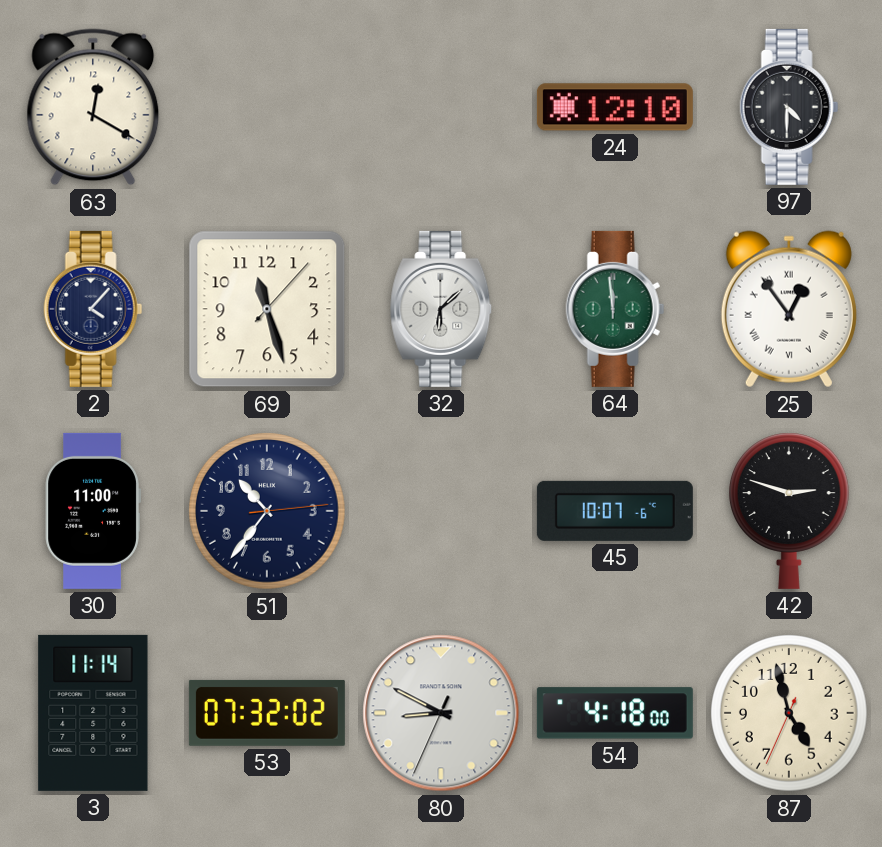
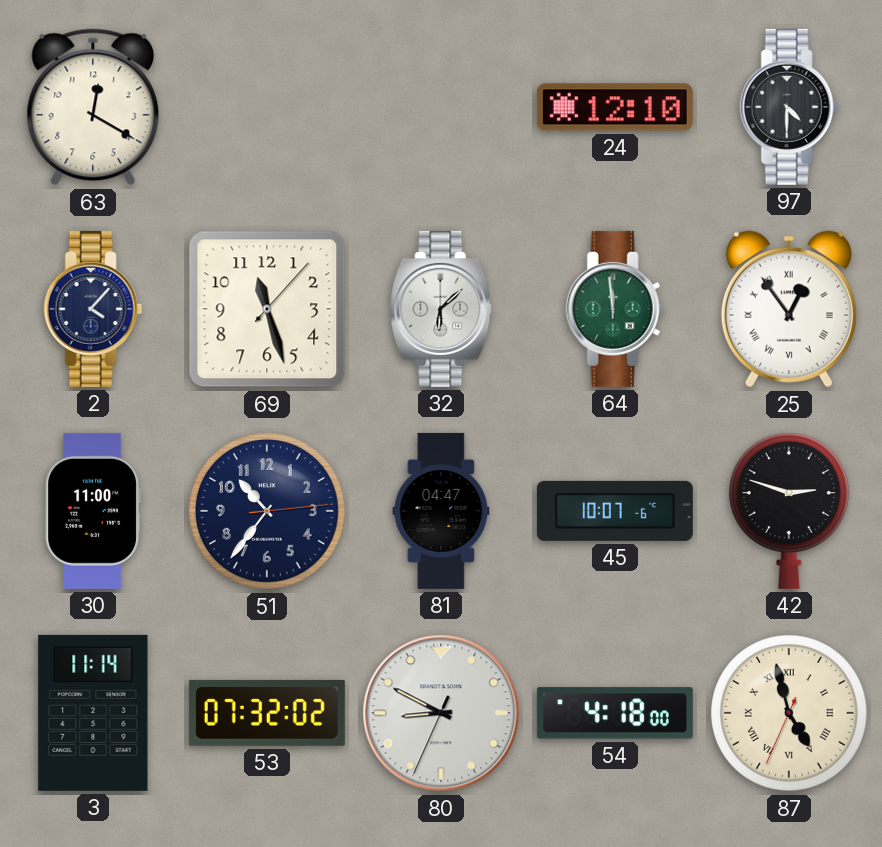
81: none -> 04:47 (441, 511)
87 numerals: Arabic -> Roman (790, 714)
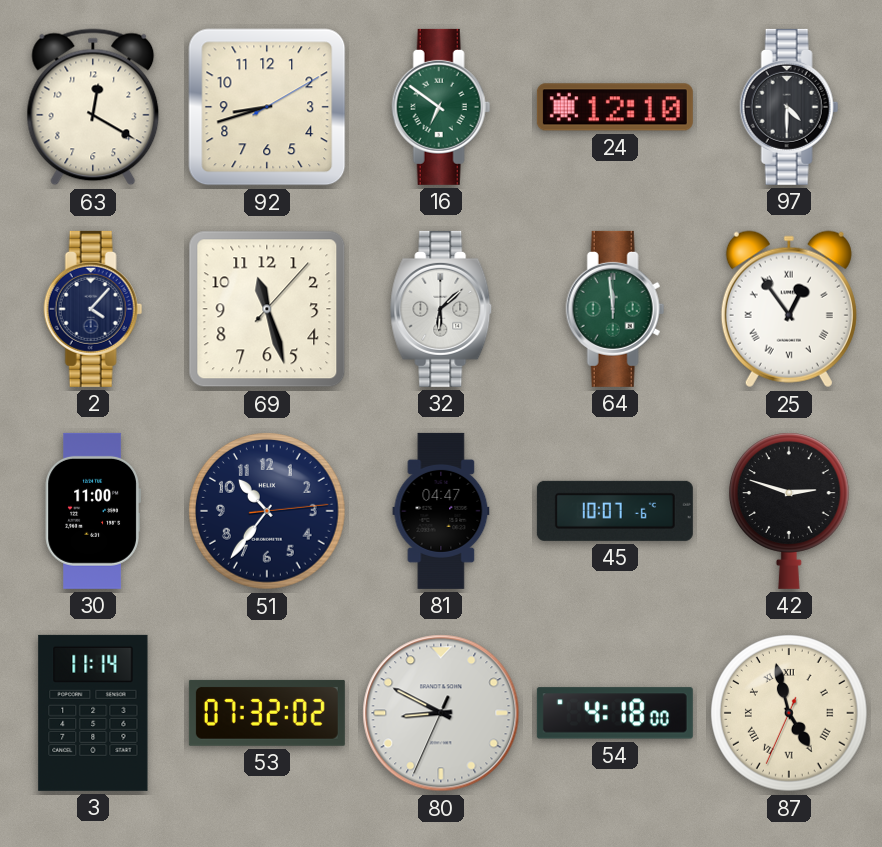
92: none -> 8:42 (267, 107)
16: none -> 6:51 (441, 107)
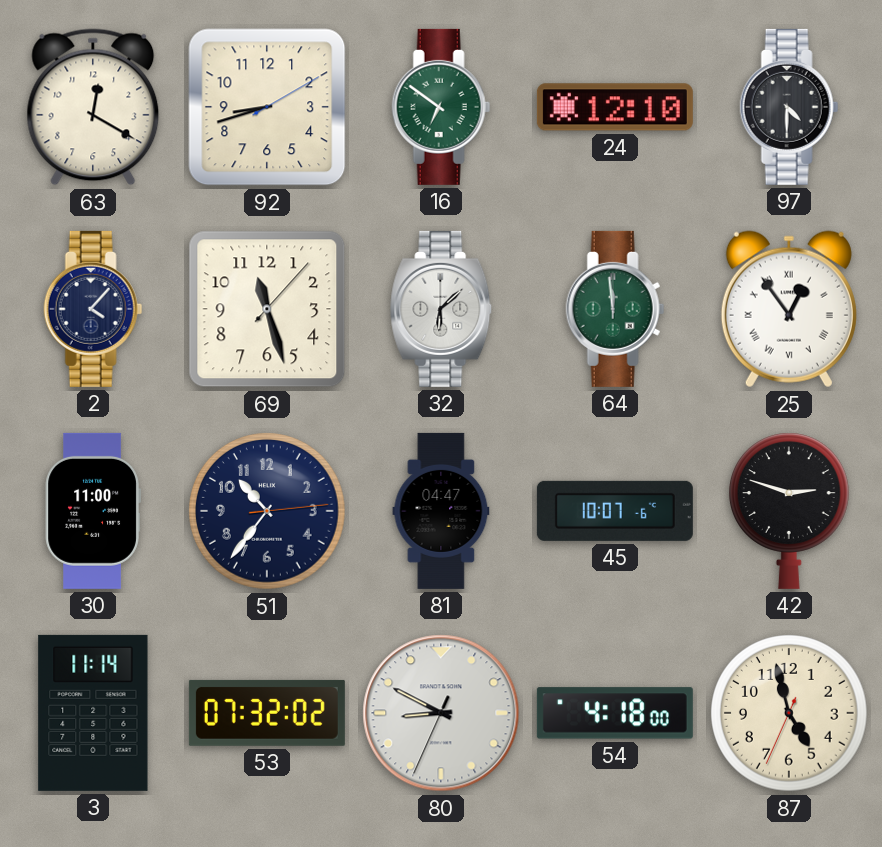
87 numerals: Roman -> Arabic (790, 714)
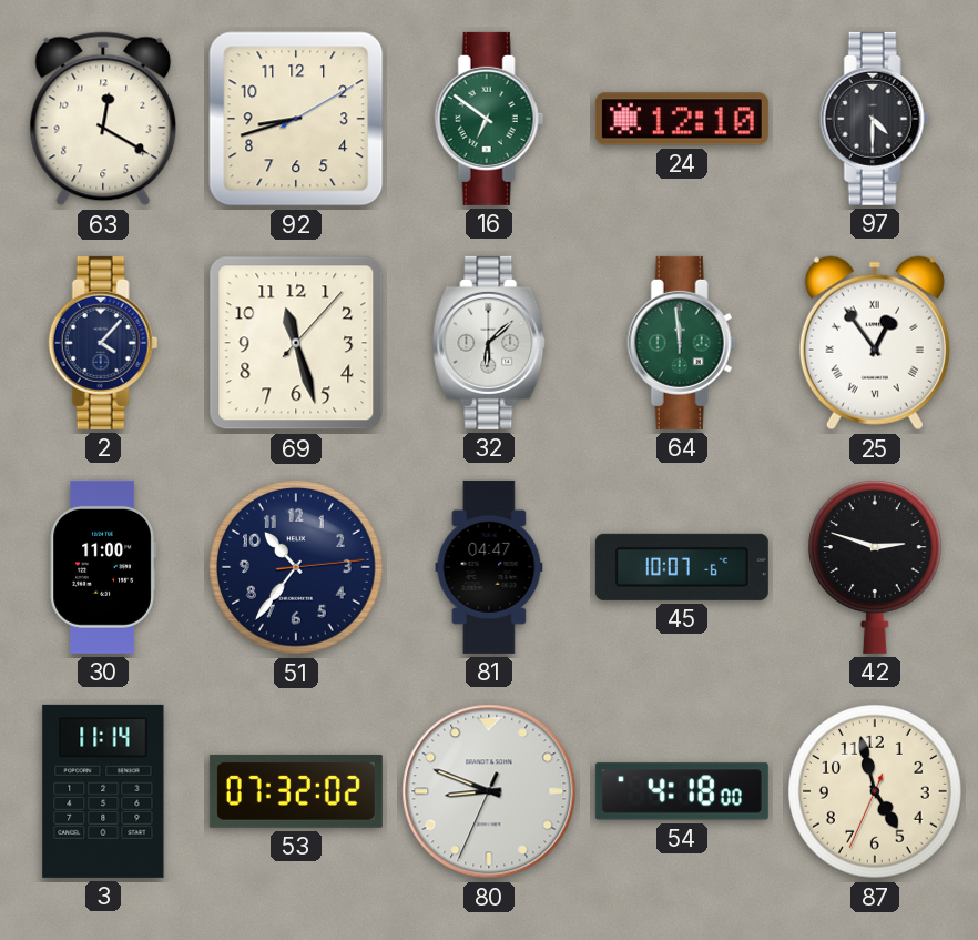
80: 8:49 -> 8:48 (489, 791)
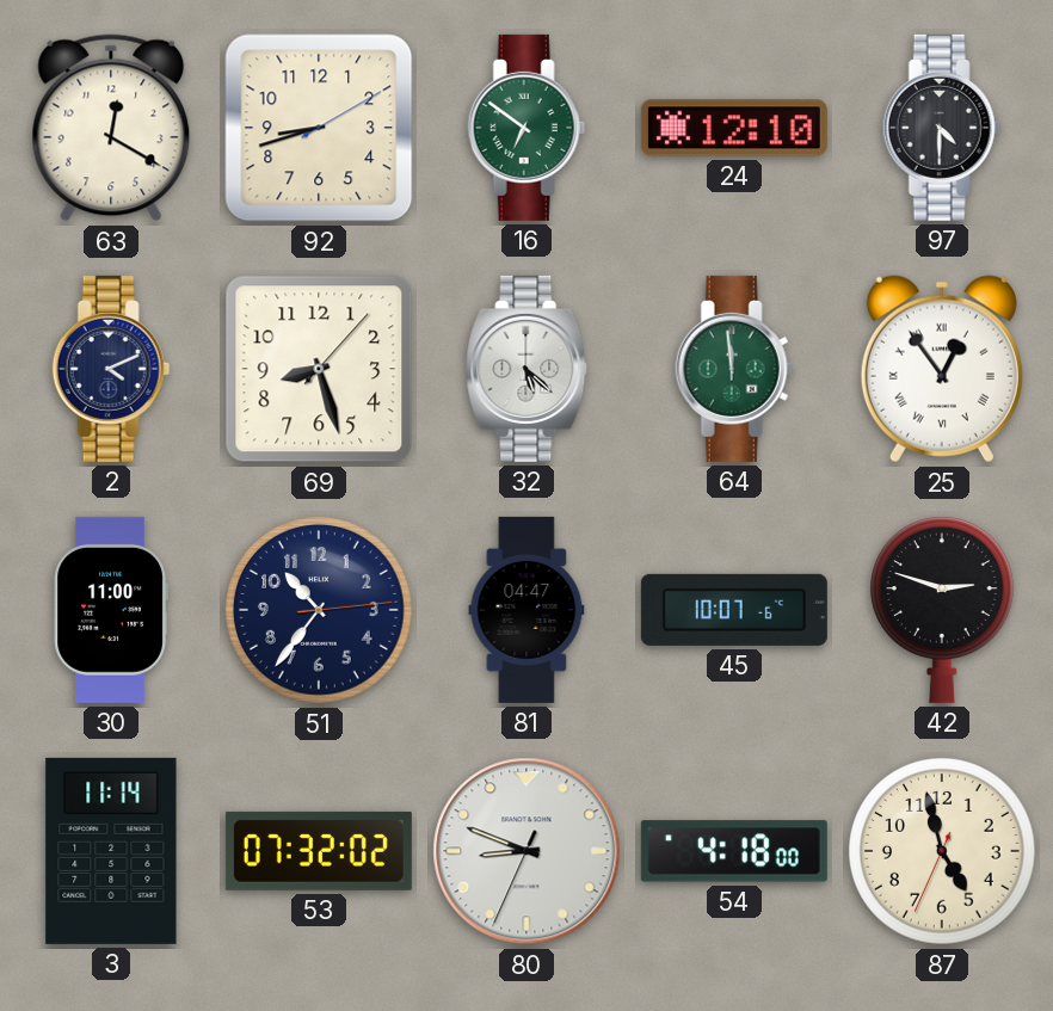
2: 4:07 -> 4:11 (111, 369)
69: 11:27 -> 8:27 (319, 369)
32: 6:08 -> 5:22 (528, 369)
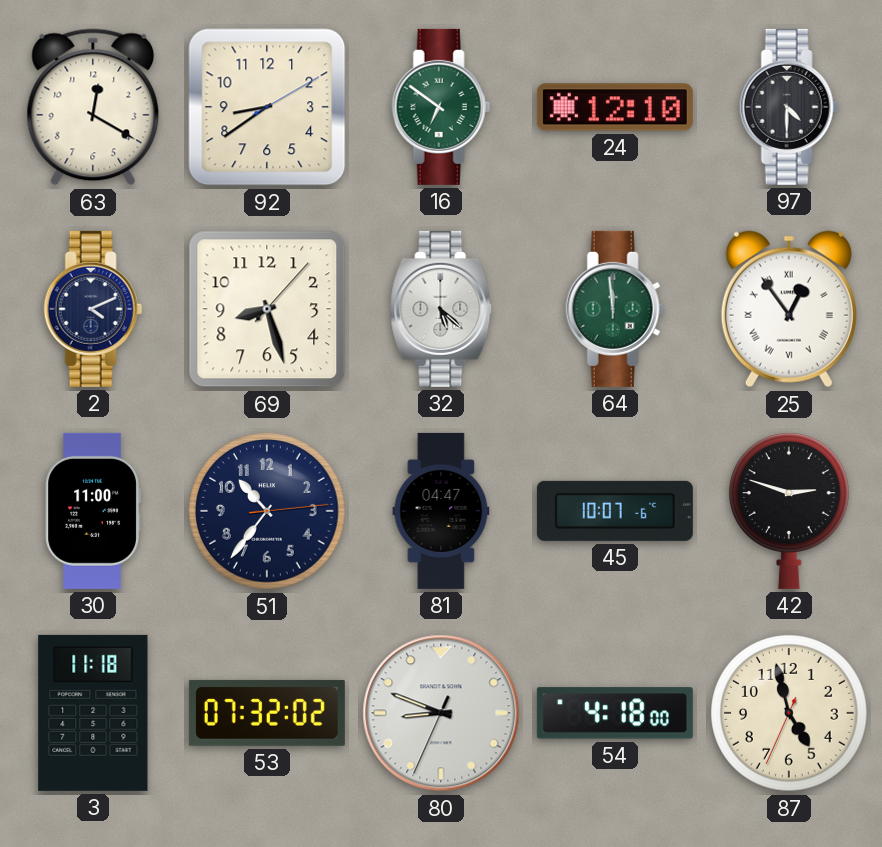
92: 8:42 -> 8:39 (267, 107)
3: 11:14 -> 11:18 (93, 713)
